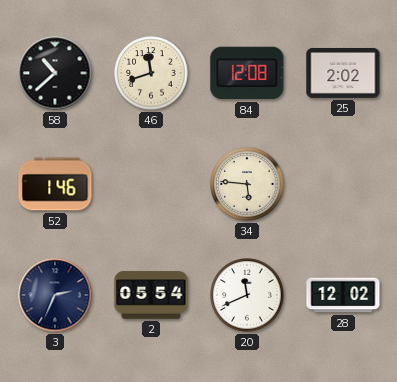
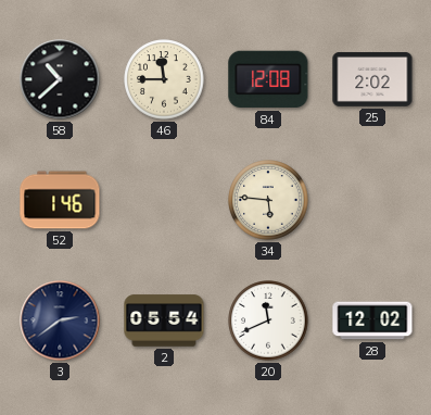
46: 11:42 -> 11:45 (164, 79)
3: 2:34 -> 2:39 (60, 320)
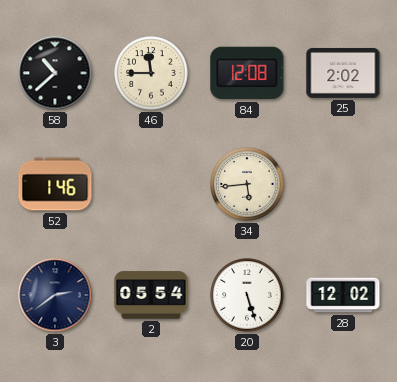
34: 5:46 -> 5:44 (247, 184)
20: 11:41 -> 5:27 (247, 295)
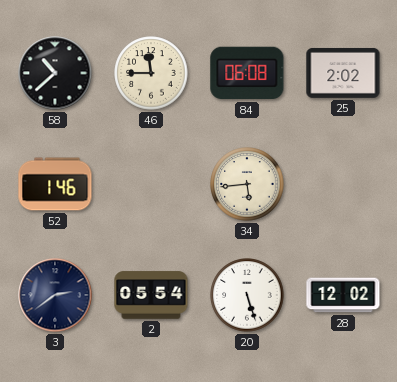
84: 12:08 -> 06:08 (247, 73)
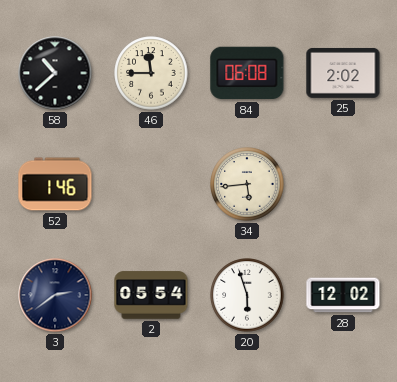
20: 5:27 -> 5:57 (247, 295)
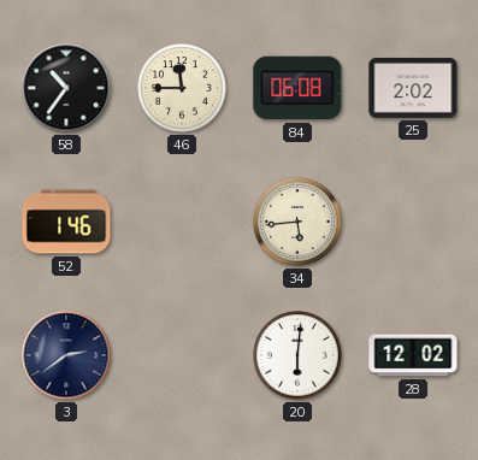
58: 10:38 -> 10:36 (66, 88)
2: 05:54 -> none (151, 295)
20: 5:57 -> 6:01 (297, 355)
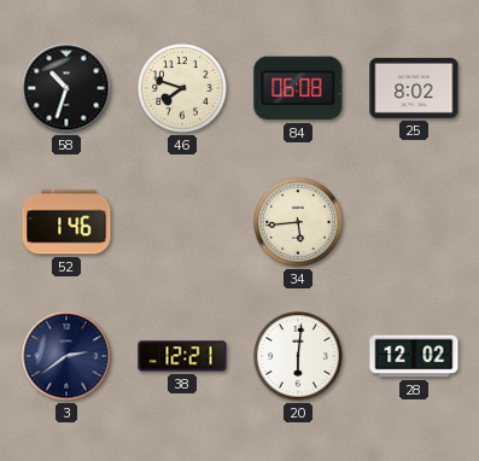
58: 10:36 -> 10:33 (66, 88)
46: 11:45 -> 7:48 (182, 88)
25: 2:02 -> 8:02 (414, 88)
38: none -> 12:21 (182, 356)
